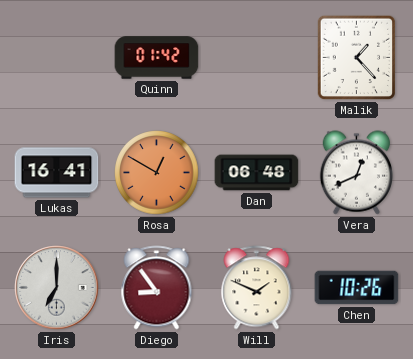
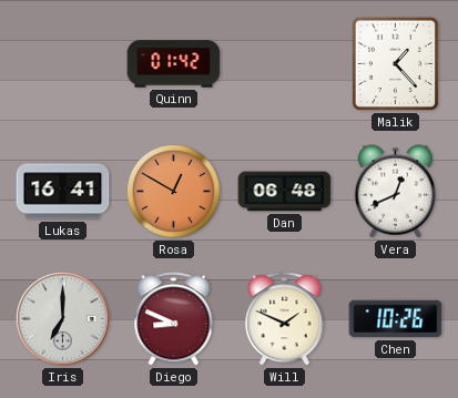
Diego: 8:54 -> 8:49 (174, 319)
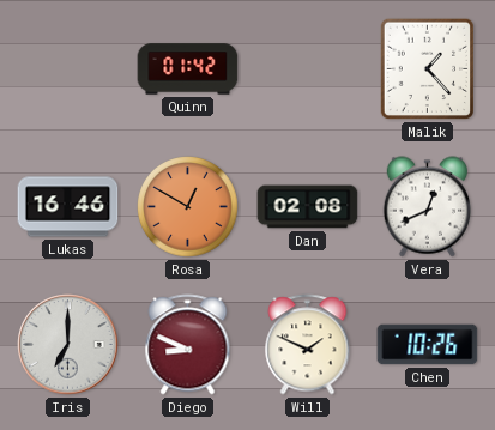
Lukas: 16:41 -> 16:46 (68, 207)
Dan: 06:48 -> 02:08 (308, 207)
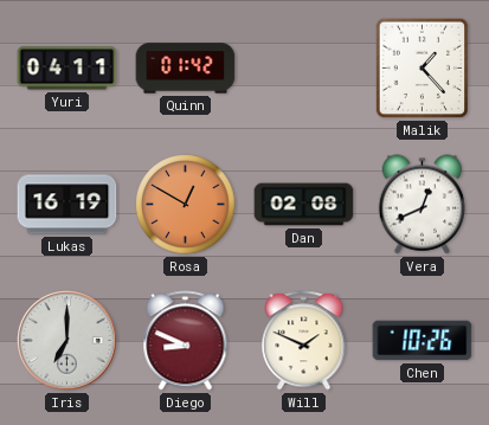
Yuri: none -> 04:11 (67, 69)
Lukas: 16:46 -> 16:19 (67, 205)
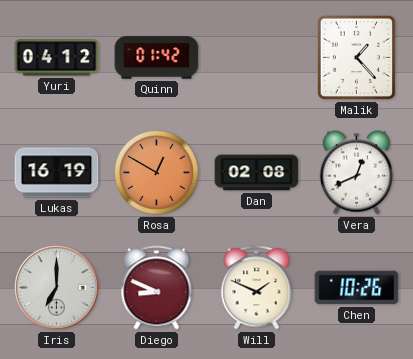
Yuri: 04:11 -> 04:12 (57, 58)
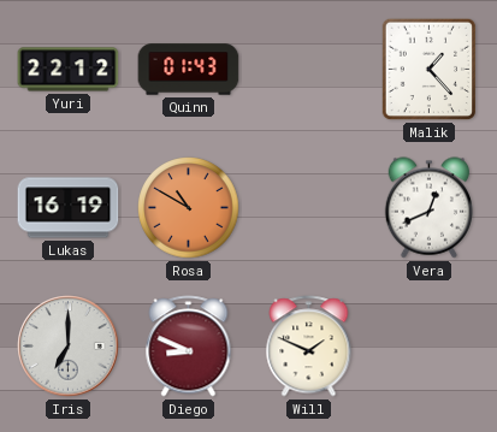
Yuri: 04:12 -> 22:12 (69, 70)
Quinn: 01:42 -> 01:43 (189, 70)
Rosa: 12:50 -> 10:50 (189, 208)
Dan: 02:08 -> none (257, 173)
Chen: 10:26 -> none (357, 288)
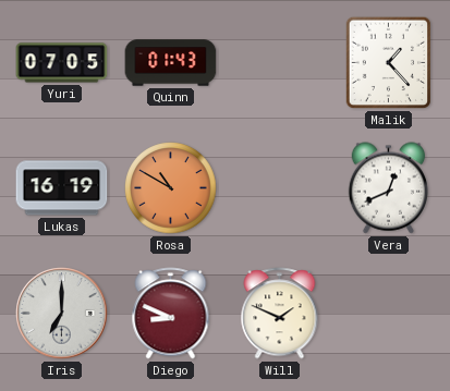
Yuri: 22:12 -> 07:05 (62, 63)
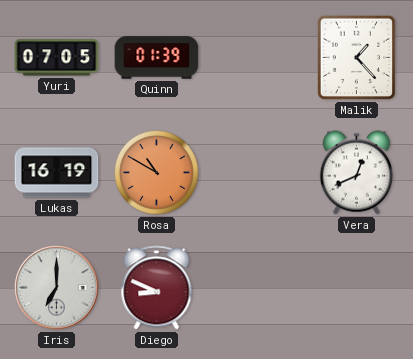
Quinn: 01:43 -> 01:39 (157, 58)
Will: 1:49 -> none (280, 314)
